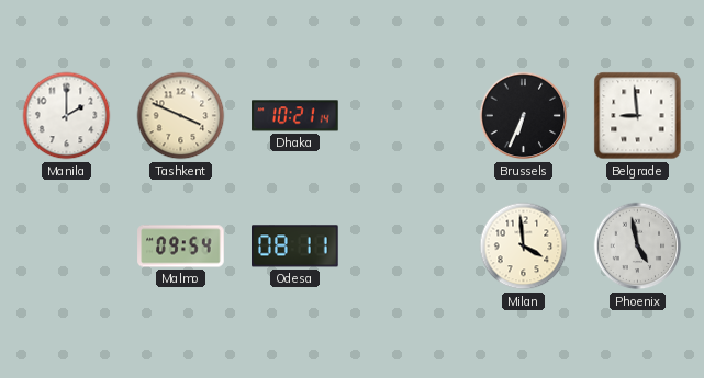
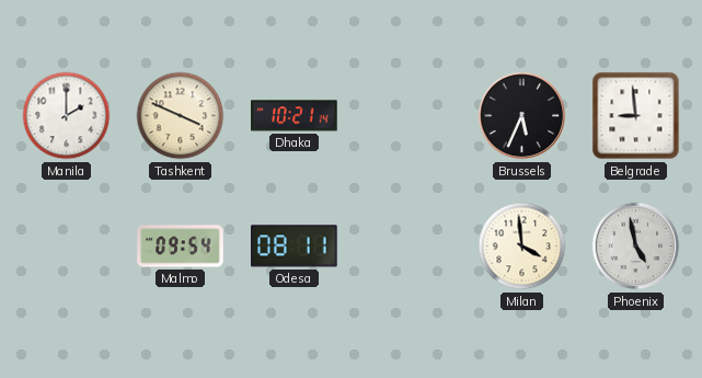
Brussels: 6:34 -> 5:34 (522, 116)
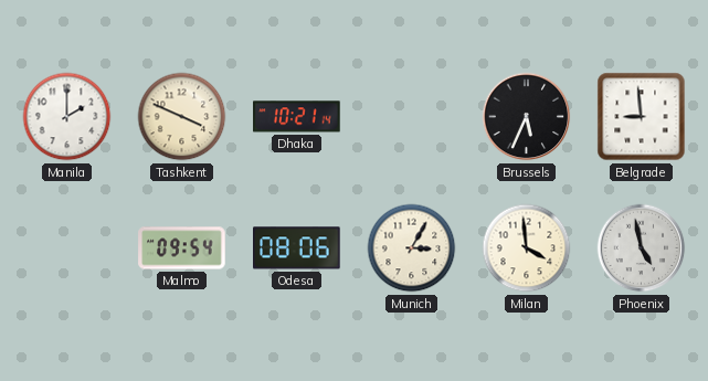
Odesa: 08:11 -> 08:06 (297, 248)
Munich: none -> 3:05 (412, 248)
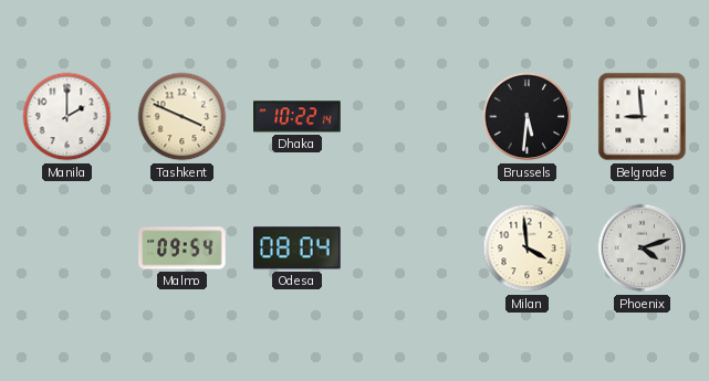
Dhaka: 10:21 -> 10:22 (298, 117)
Brussels: 5:34 -> 5:31 (528, 117)
Odesa: 08:06 -> 08:04 (298, 248)
Munich: 3:05 -> none (412, 248)
Phoenix: 4:58 -> 4:12 (643, 248)
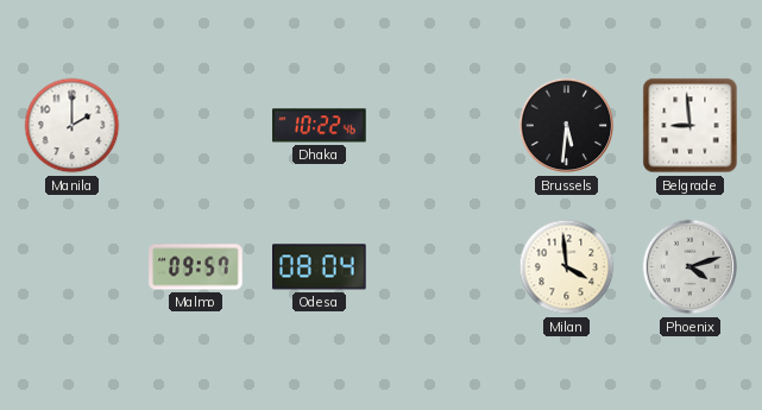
Tashkent: 3:49 -> none (183, 117)
Dhaka: 10:22:14 -> 10:22:46 (320, 126)
Malmo: 09:54 -> 09:57 (196, 267)
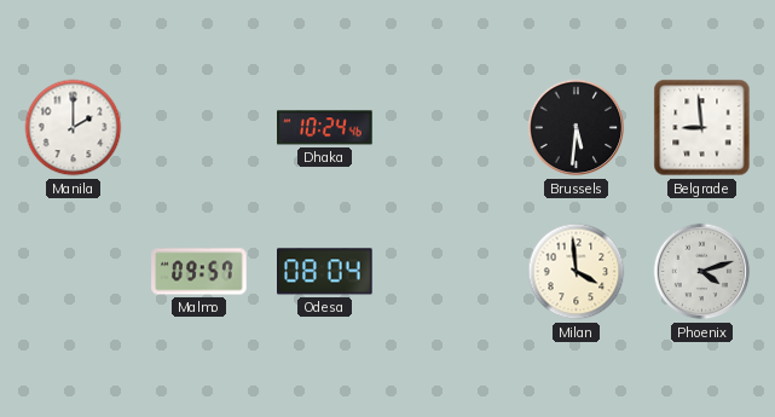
Dhaka: 10:22 -> 10:24 (325, 128)
